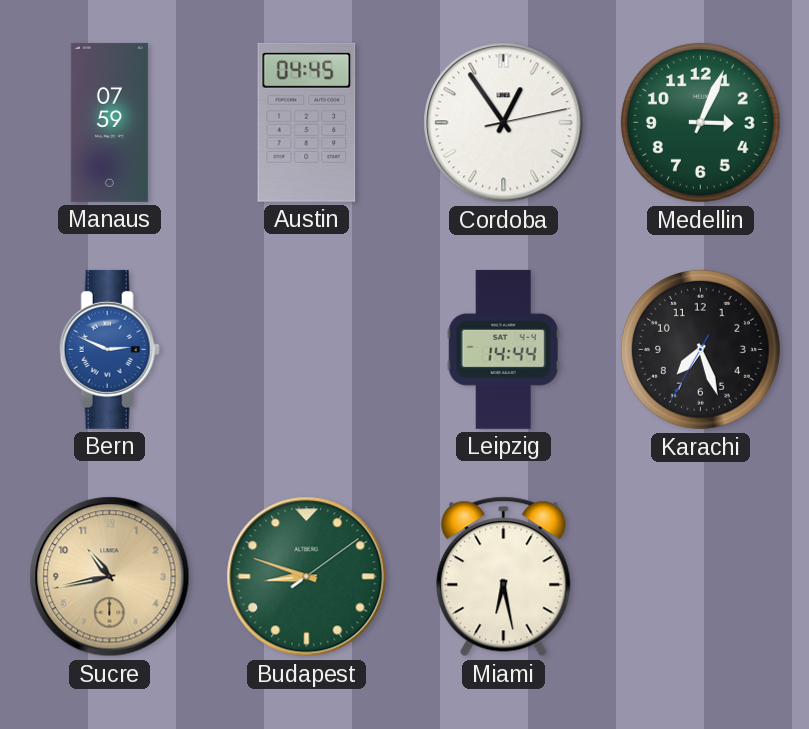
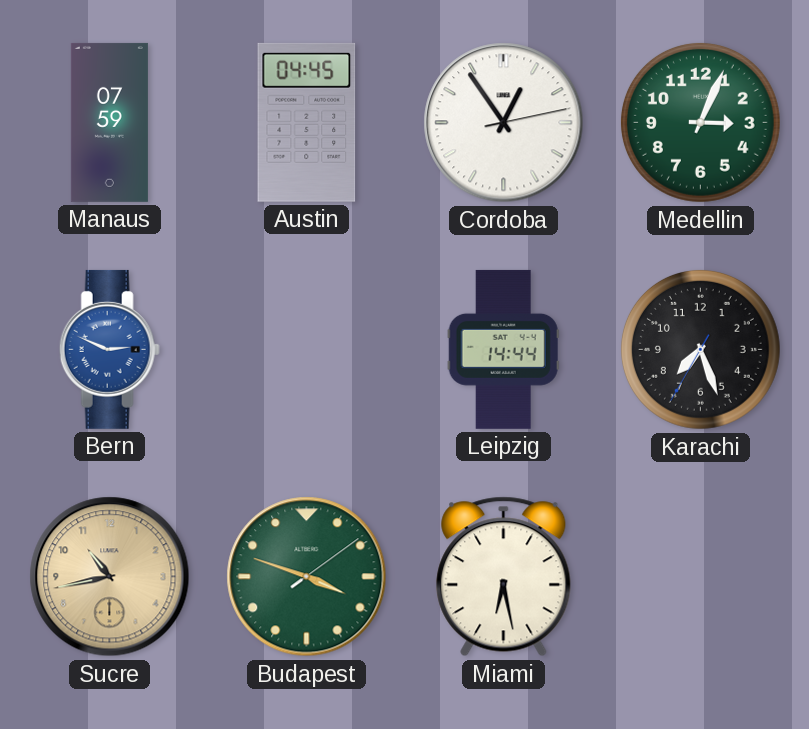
Budapest: 8:48 -> 3:48 (307, 577)
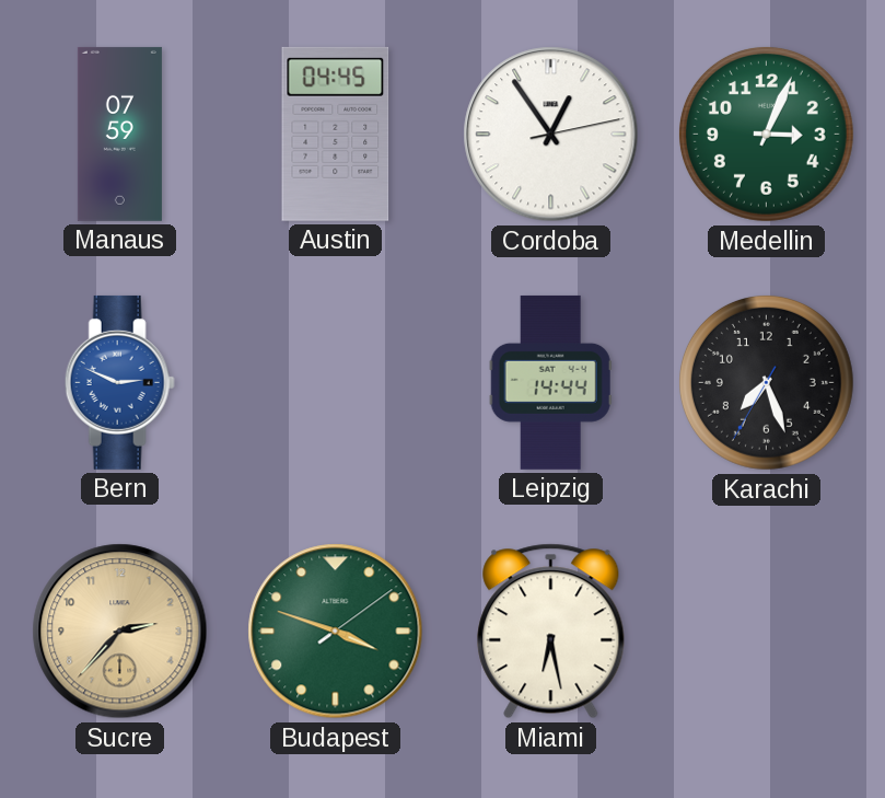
Sucre: 10:43 -> 2:37 (120, 632)
